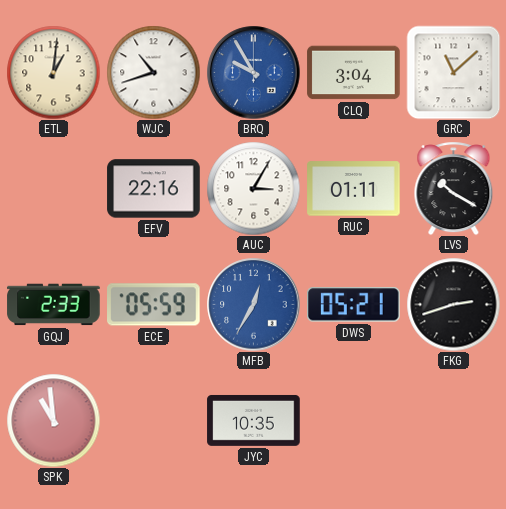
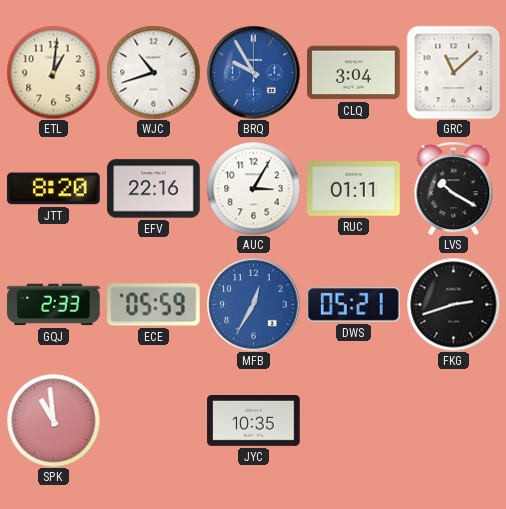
JTT: none -> 8:20 (54, 189)
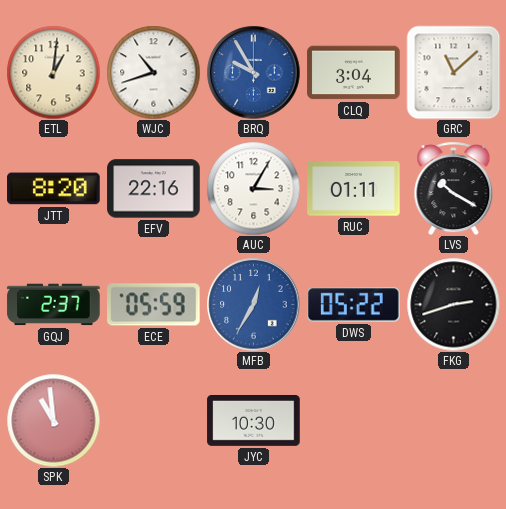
GQJ: 2:33 -> 2:37 (54, 305)
DWS: 05:21 -> 05:22 (354, 305)
JYC: 10:35 -> 10:30 (254, 420)
